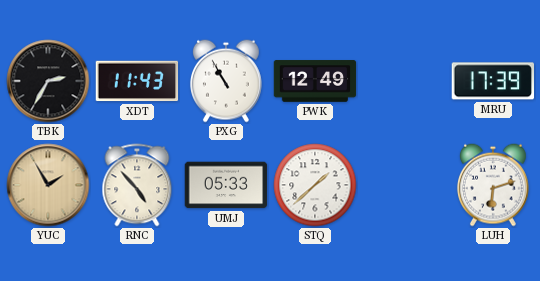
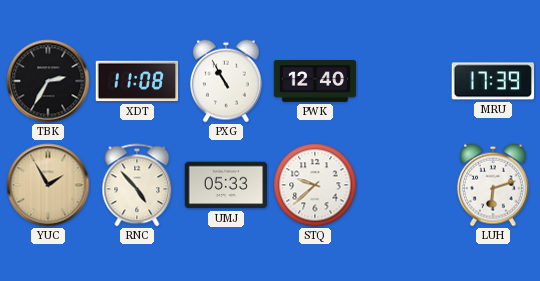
XDT: 11:43 -> 11:08 (137, 81)
PWK: 12:49 -> 12:40 (315, 81)
STQ: 1:38 -> 9:38 (315, 185)
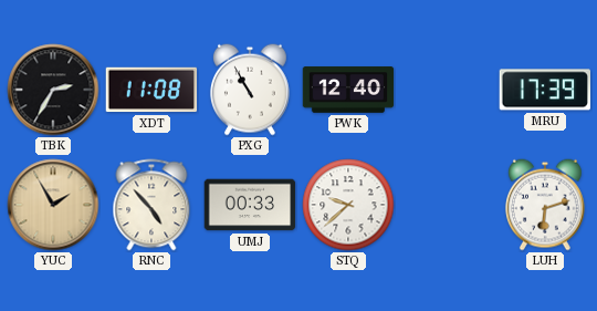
UMJ: 05:33 -> 00:33 (250, 205)
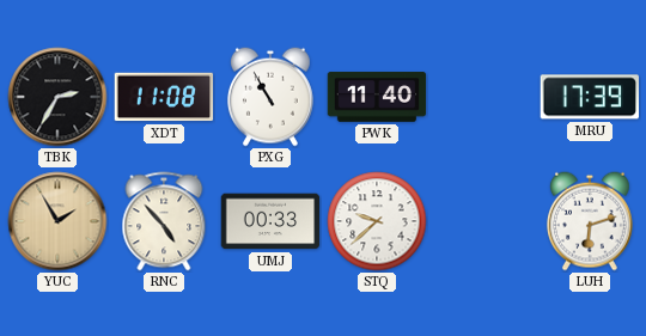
PWK: 12:40 -> 11:40 (377, 97)
